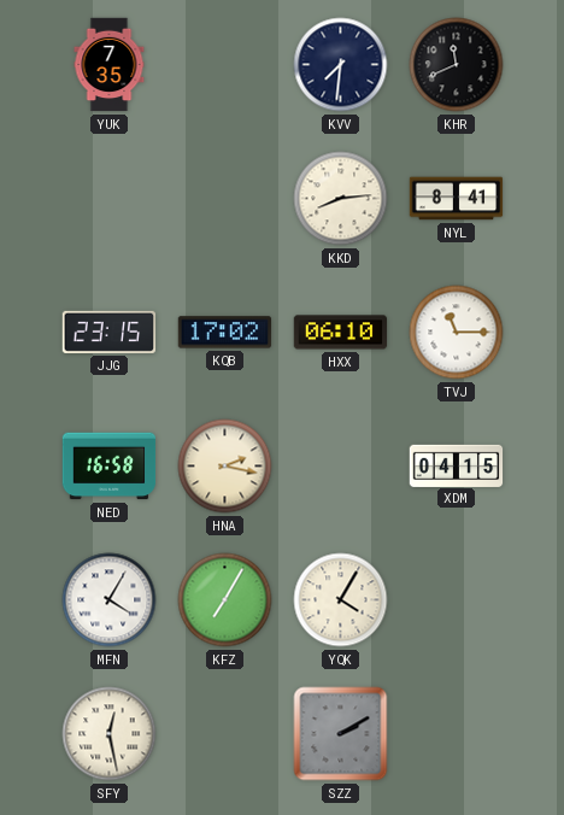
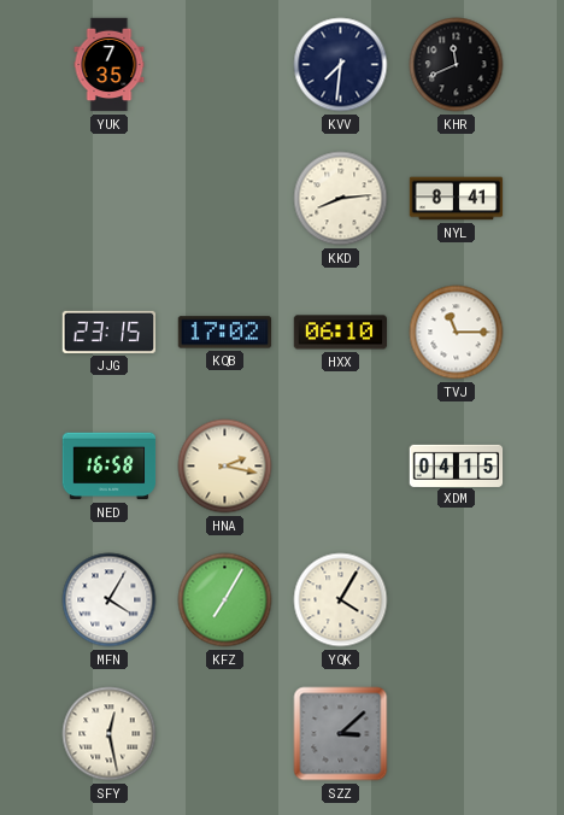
SZZ: 2:10 -> 3:08 (341, 734)
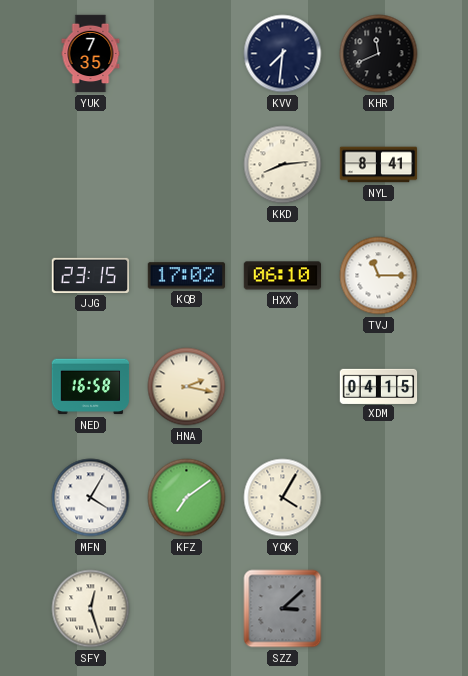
KFZ: 7:05 -> 7:09 (187, 498)
SFY: 12:28 -> 12:27 (91, 609)
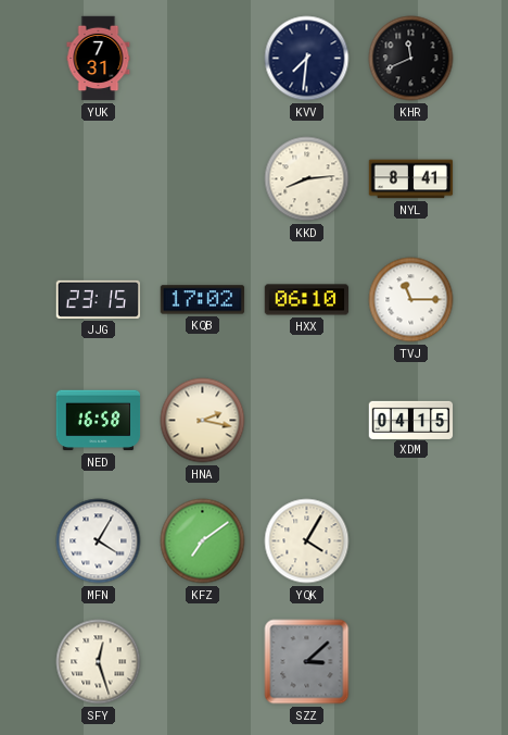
YUK: 7:35 -> 7:31 (99, 59)
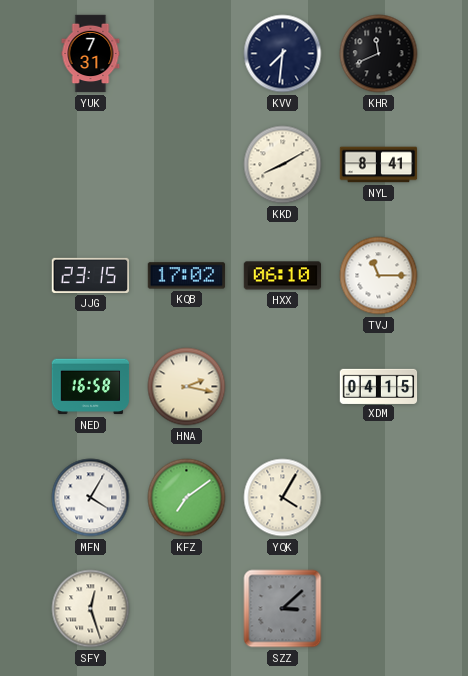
KKD: 8:14 -> 8:10 (283, 165)
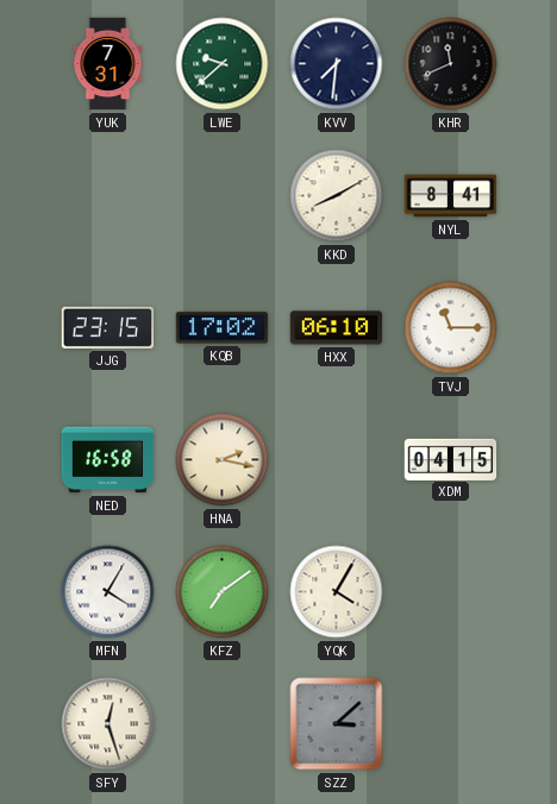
LWE: none -> 9:38 (223, 64)
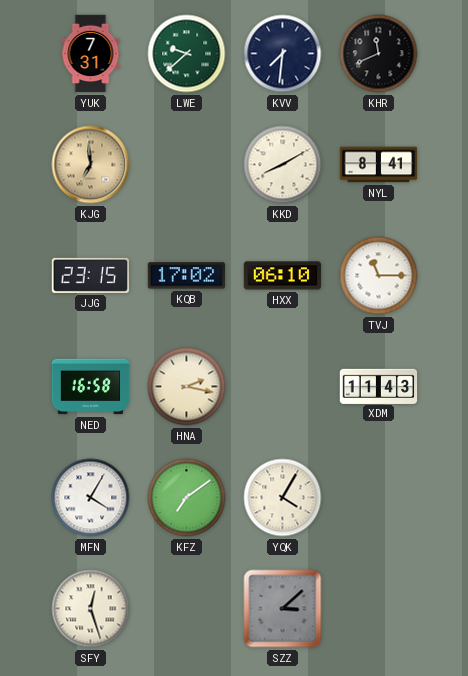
KJG: none -> 6:59 (91, 165)
XDM: 04:15 -> 11:43 (379, 386)
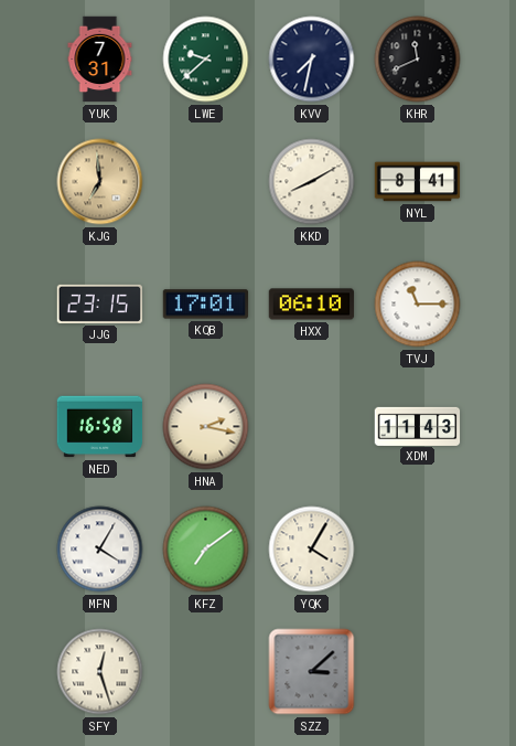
KVV: 7:31 -> 7:32 (312, 60)
KQB: 17:02 -> 17:01 (206, 305)
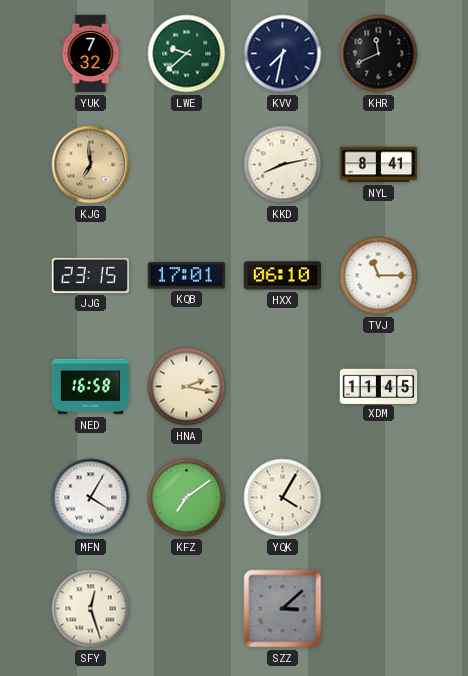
YUK: 7:31 -> 7:32 (91, 54)
KKD: 8:10 -> 8:13 (283, 165)
XDM: 11:43 -> 11:45 (379, 386)
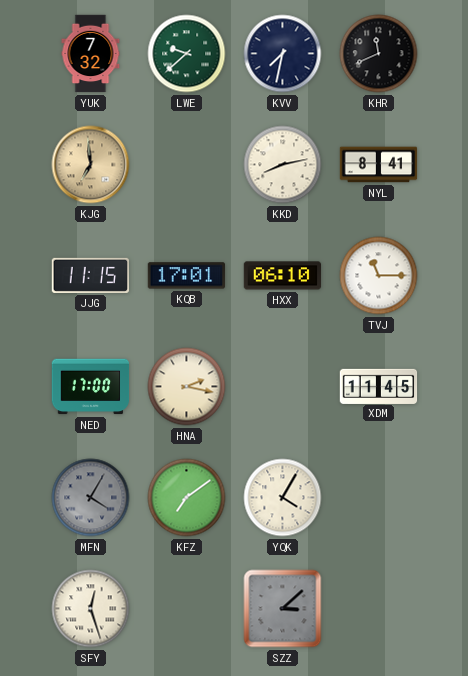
JJG: 23:15 -> 11:15 (91, 275)
NED: 16:58 -> 17:00 (91, 387)
MFN dial: white -> grey (91, 498)
